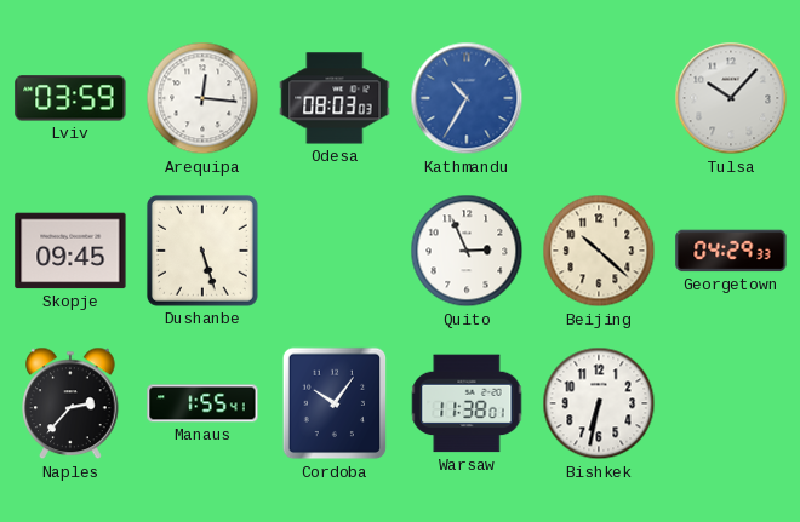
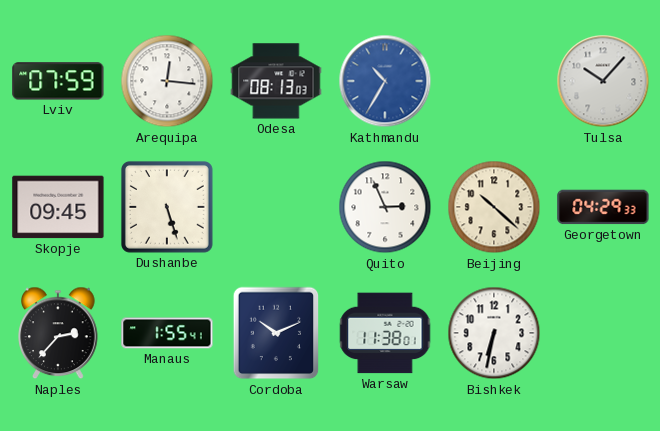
Lviv: 03:59 -> 07:59 (58, 81)
Odesa: 08:03 -> 08:13 (276, 81)
Cordoba: 10:06 -> 10:11 (276, 333)
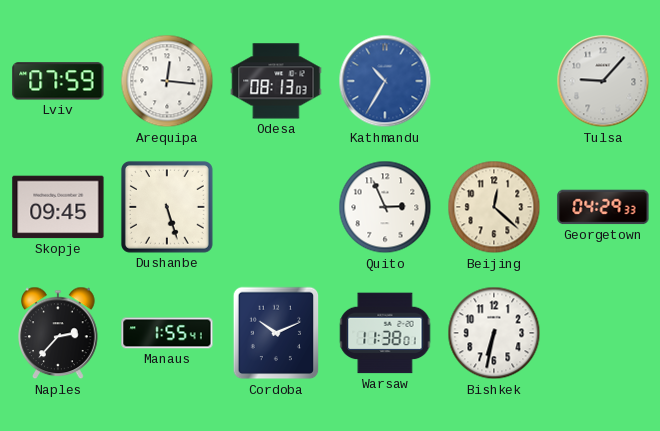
Tulsa: 10:07 -> 9:07 (603, 81)
Beijing: 10:22 -> 12:22 (494, 207)
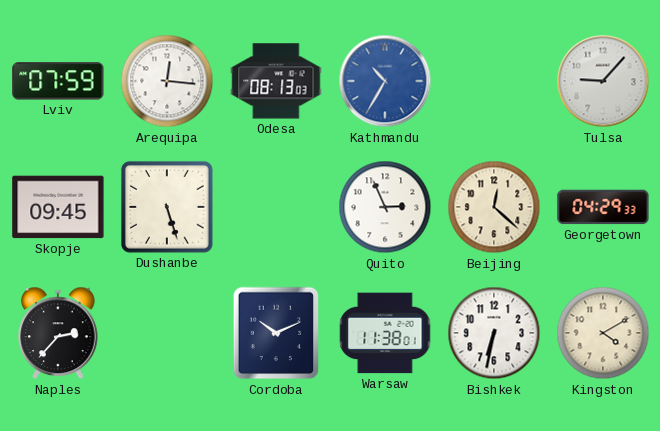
Manaus: 1:55 -> none (167, 333)
Kingston: none -> 4:10 (603, 333)
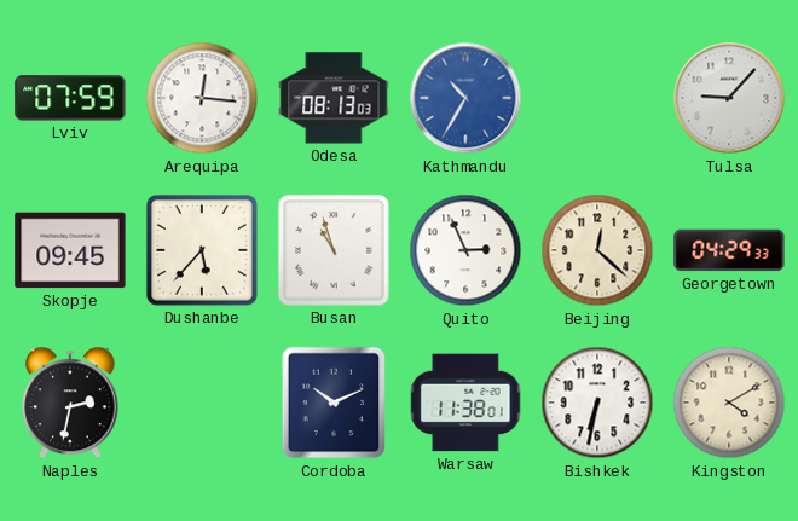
Dushanbe: 5:27 -> 5:37 (202, 250)
Busan: none -> 10:57 (334, 250)
Naples: 2:37 -> 2:32 (70, 403)
